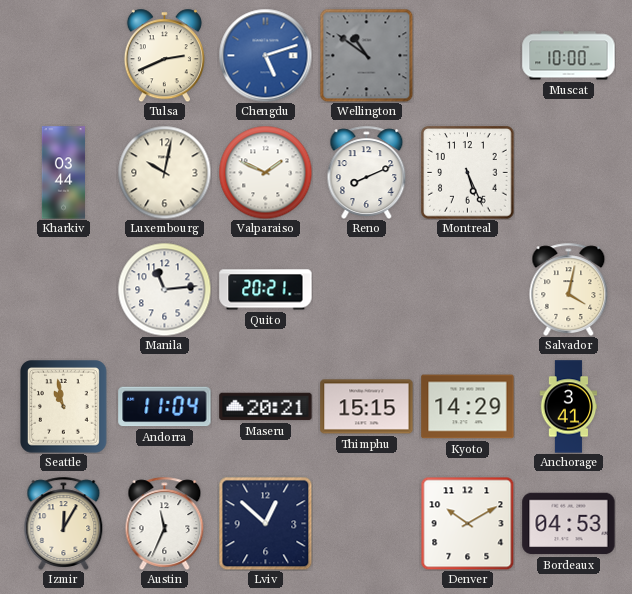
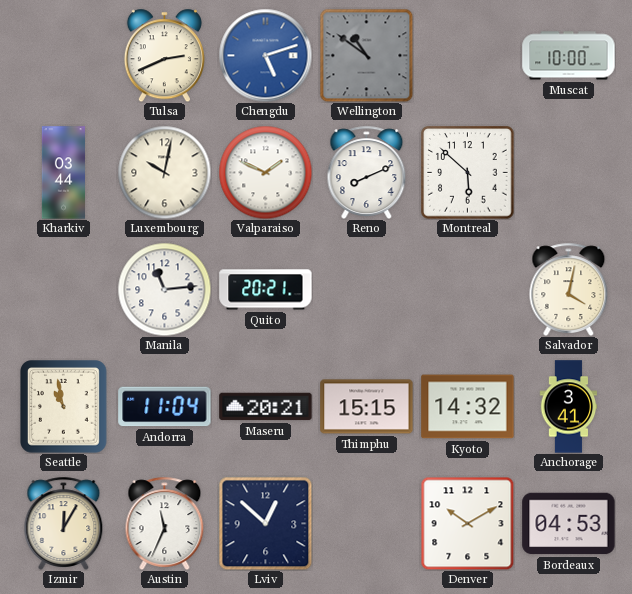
Montreal: 5:26 -> 5:52 (468, 173)
Kyoto: 14:29 -> 14:32 (468, 407)
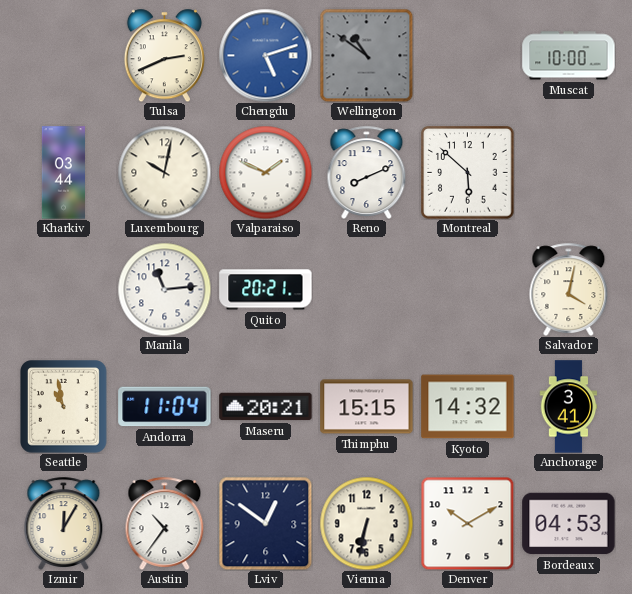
Austin: 11:34 -> 10:36 (165, 523)
Lviv: 12:52 -> 12:51 (265, 523)
Vienna: none -> 6:32 (366, 523)
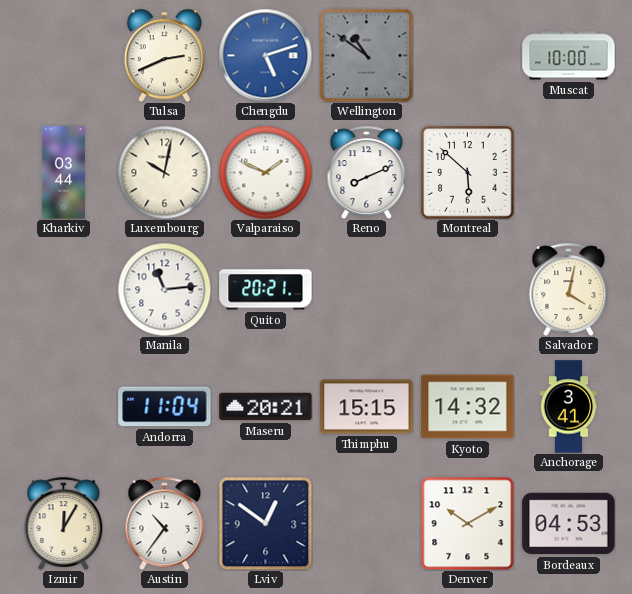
Seattle: 10:58 -> none (64, 407)
Vienna: 6:32 -> none (366, 523)
